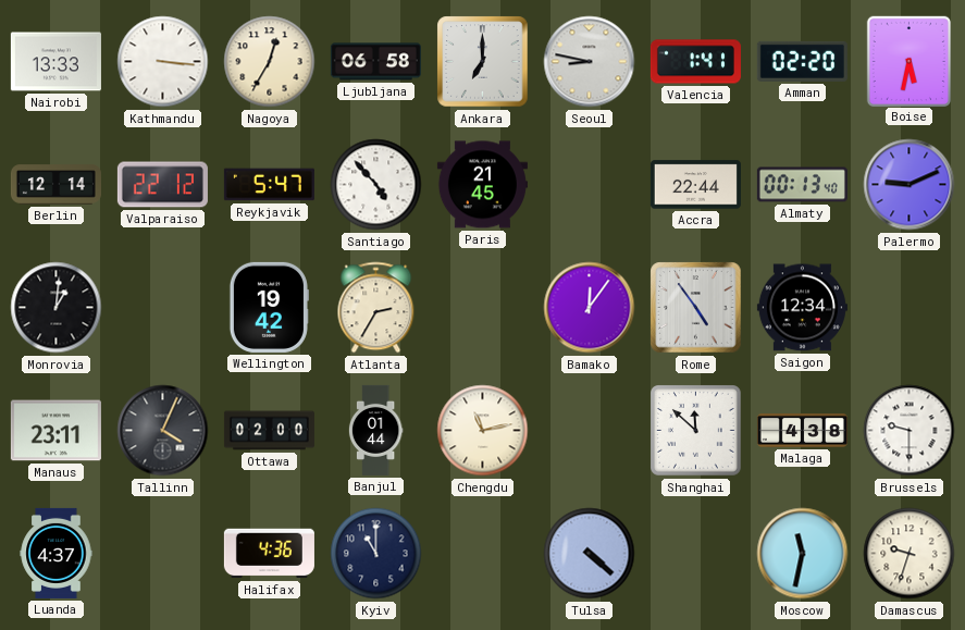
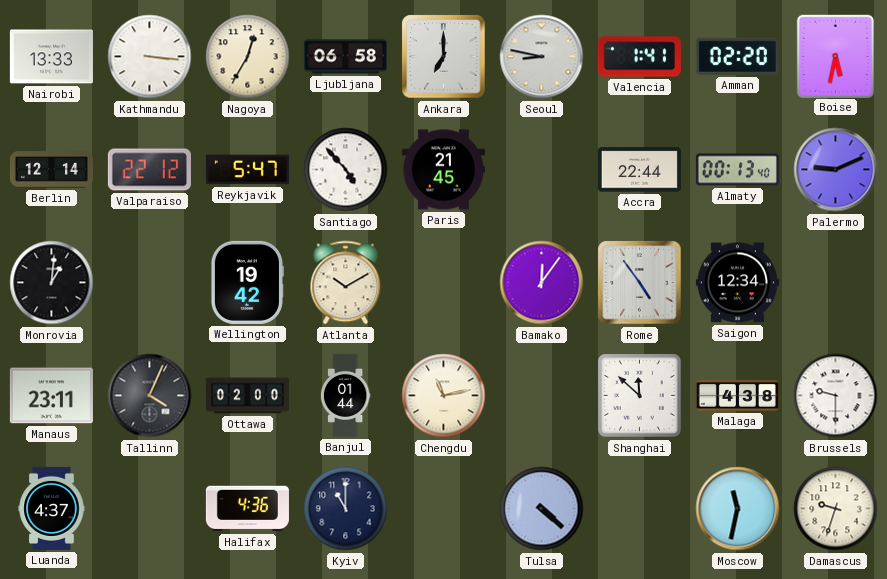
Atlanta: 2:35 -> 10:10 (346, 283)
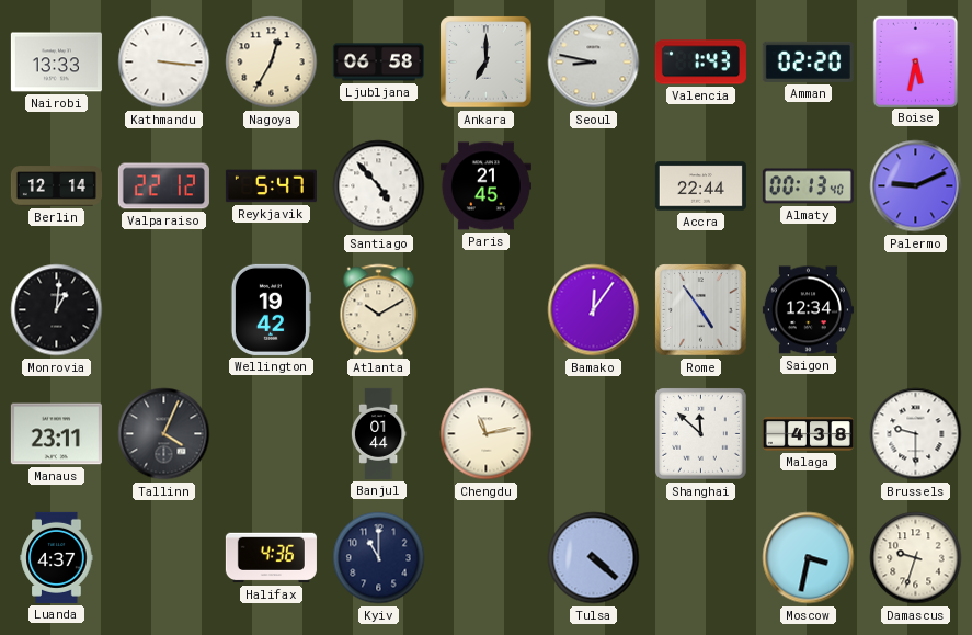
Valencia: 1:41 -> 1:43 (700, 63)
Ottawa: 02:00 -> none (247, 396)
Moscow: 11:32 -> 3:32 (809, 558)
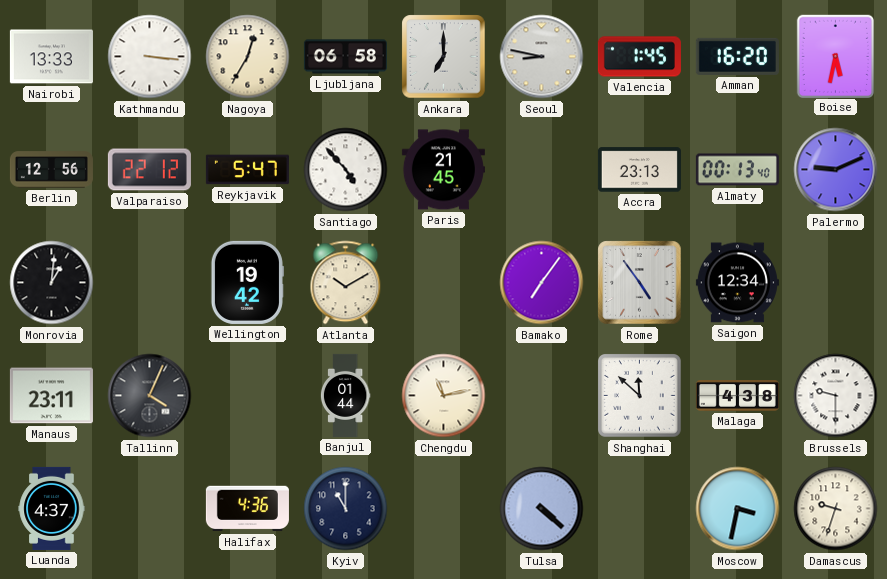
Valencia: 1:43 -> 1:45 (639, 57)
Amman: 02:20 -> 16:20 (737, 56)
Berlin: 12:14 -> 12:56 (51, 170)
Accra: 22:44 -> 23:13 (639, 170)
Bamako: 12:06 -> 7:06 (542, 283)
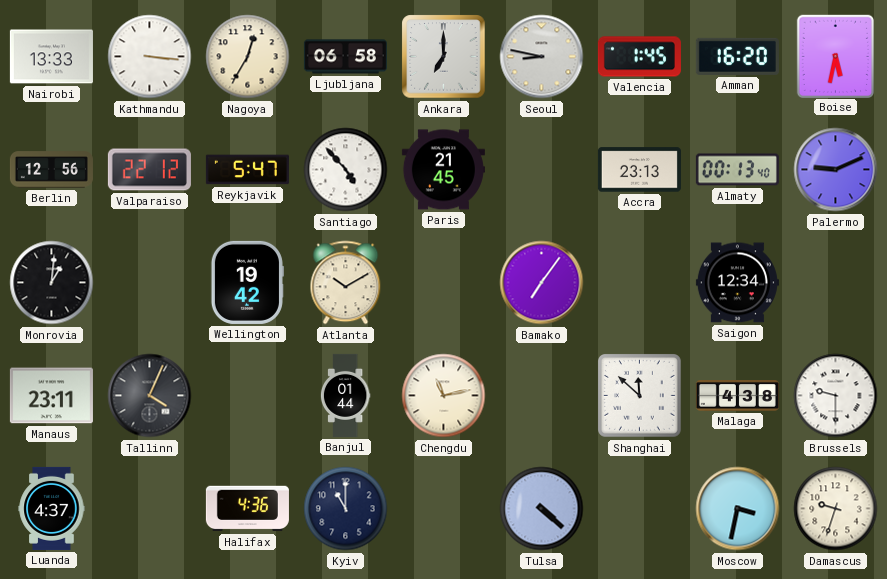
Rome: 4:54 -> none (640, 283)
